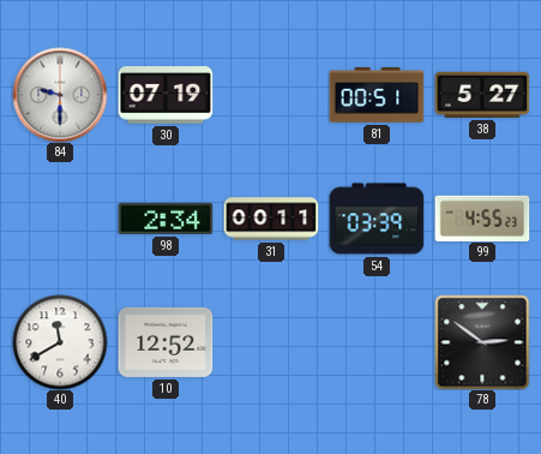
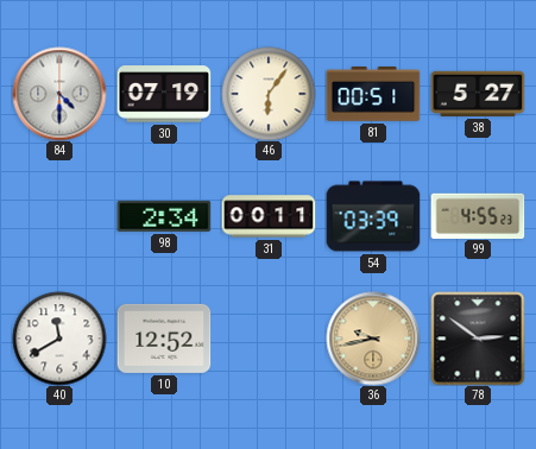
84: 9:30 -> 4:30 (59, 94)
46: none -> 6:06 (269, 94)
36: none -> 9:43 (373, 339)
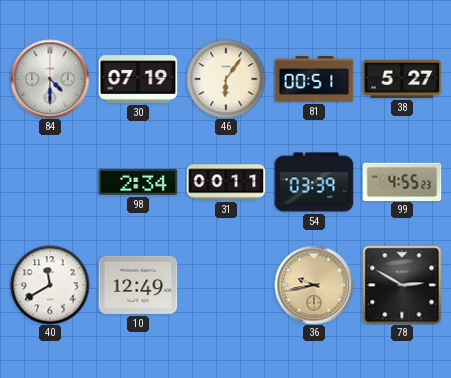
10: 12:52 -> 12:49 (138, 285)
78: 2:51 -> 2:50 (402, 285)
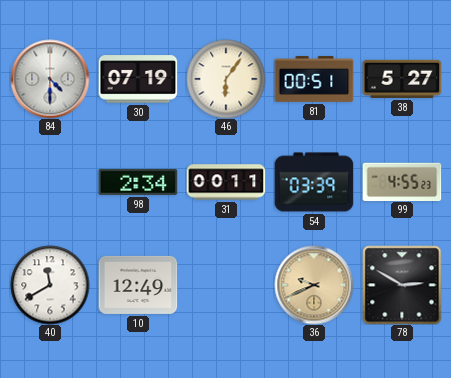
36: 9:43 -> 9:41 (314, 285)
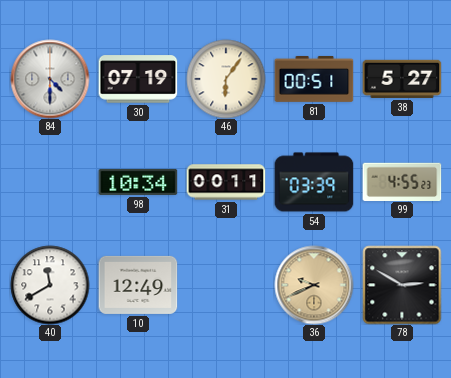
98: 2:34 -> 10:34 (138, 182)
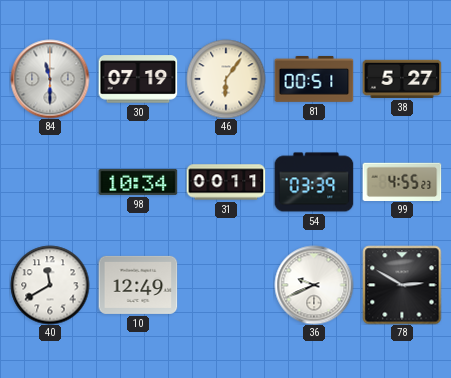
84: 4:30 -> 11:30 (50, 79)
36 dial: champagne -> white (314, 285)
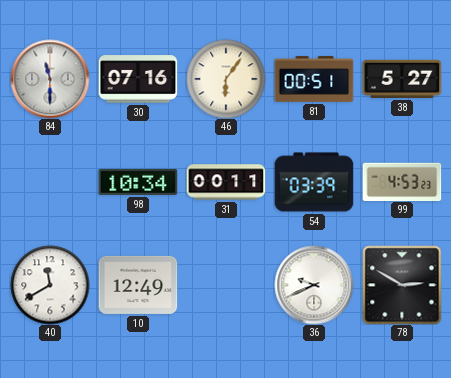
30: 07:19 -> 07:16 (138, 79)
99: 4:55 -> 4:53 (402, 181)
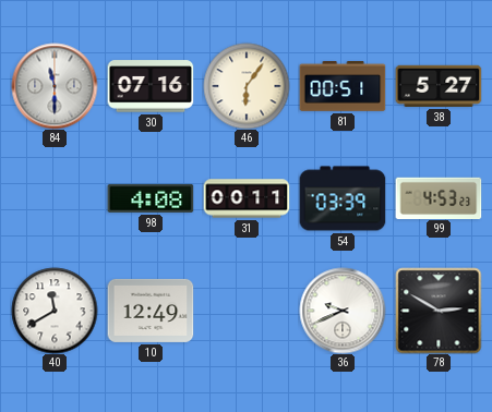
98: 10:34 -> 4:08 (151, 198)
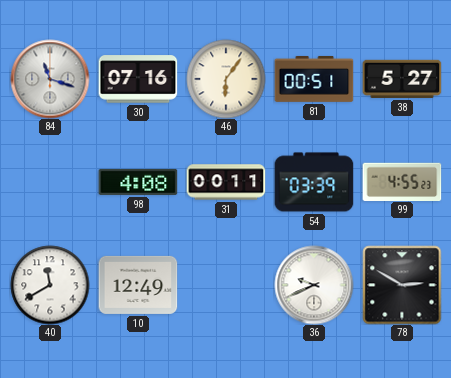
84: 11:30 -> 11:18 (50, 79)
99: 4:53 -> 4:55 (402, 181)
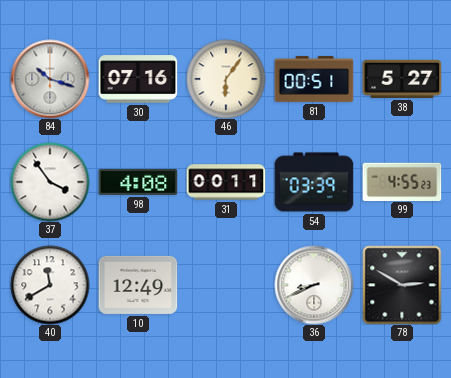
84: 11:18 -> 10:18 (50, 79)
37: none -> 3:54 (50, 182)
36: 9:41 -> 8:41 (314, 285)
